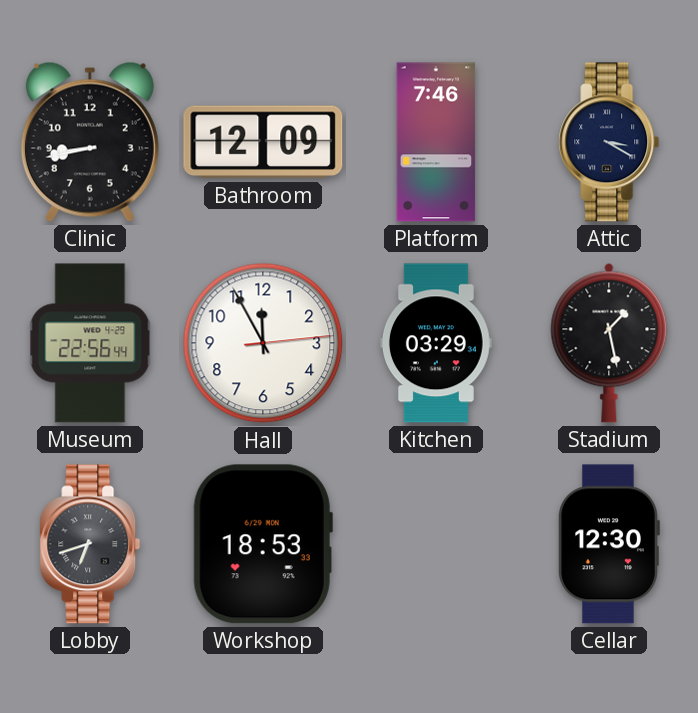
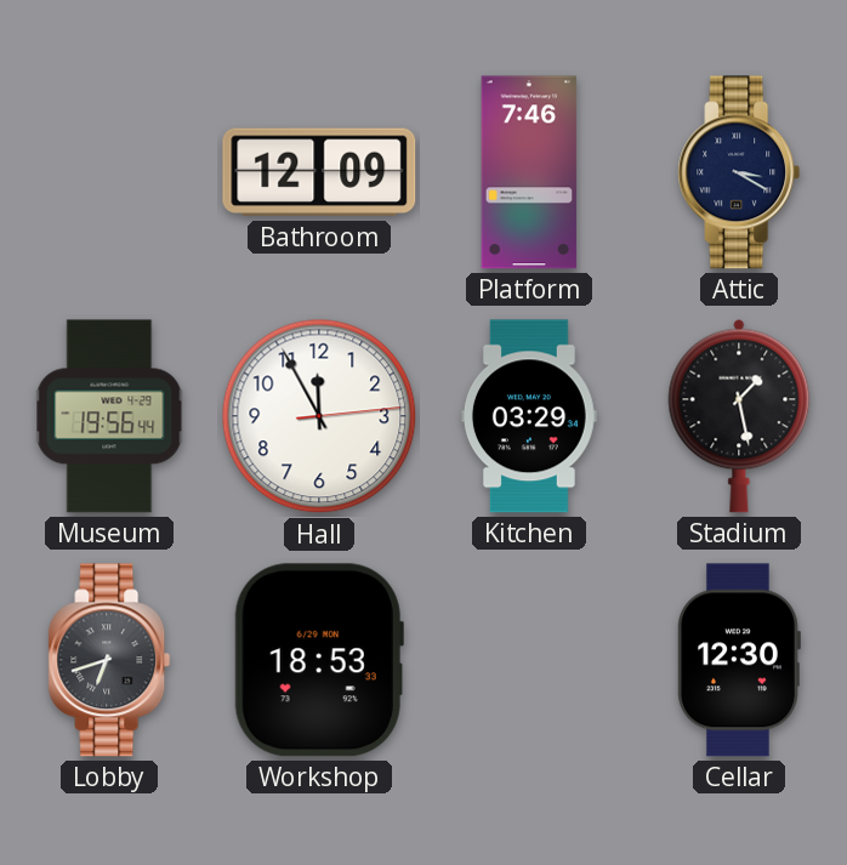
Clinic: 8:43 -> none (90, 142)
Museum: 22:56 -> 19:56 (109, 416)
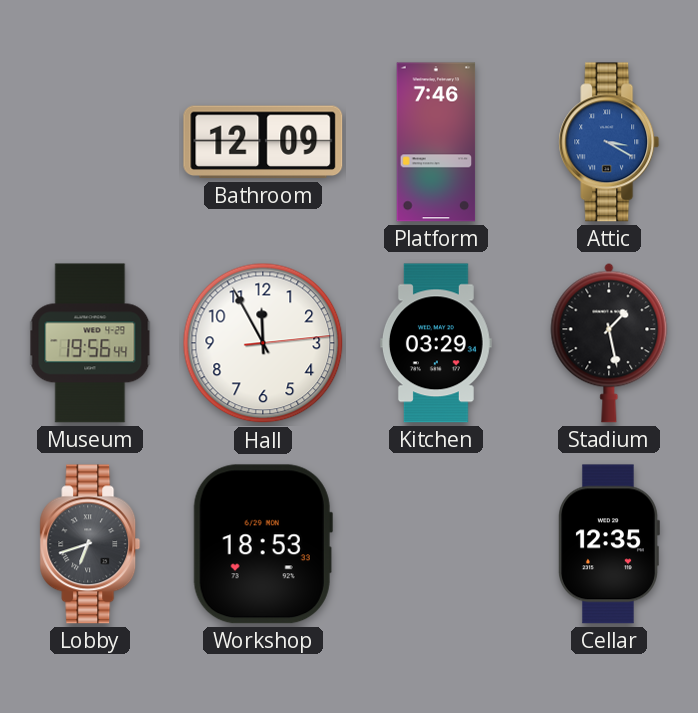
Attic dial: navy -> blue (609, 142)
Cellar: 12:30 -> 12:35 (609, 544)
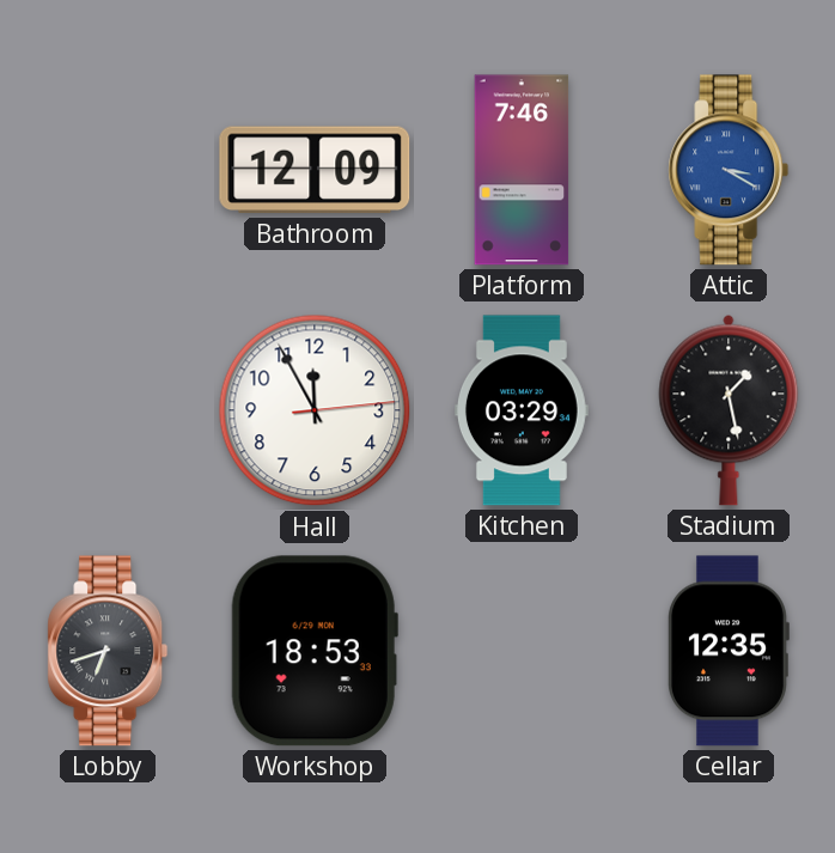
Museum: 19:56 -> none (90, 343)
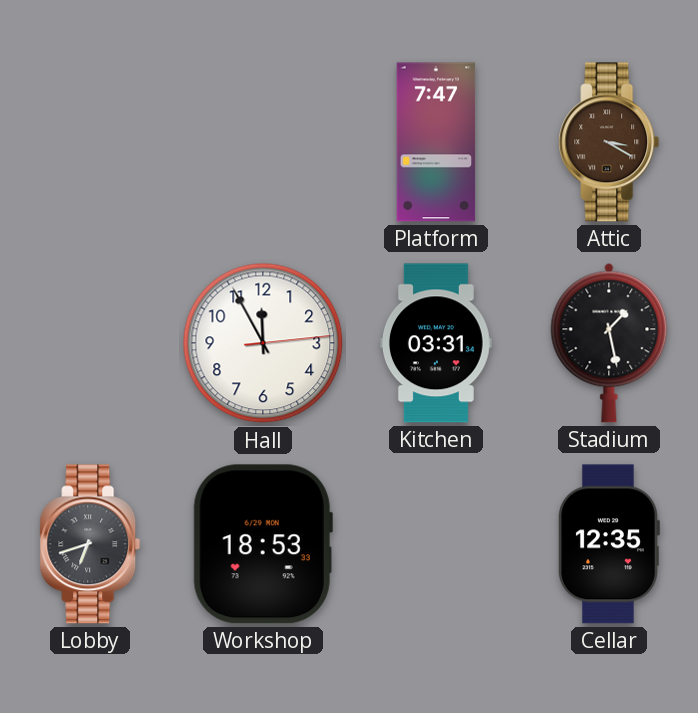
Bathroom: 12:09 -> none (315, 170)
Platform: 7:46 -> 7:47 (436, 142)
Attic dial: blue -> brown (609, 142)
Kitchen: 03:29 -> 03:31 (436, 343)
